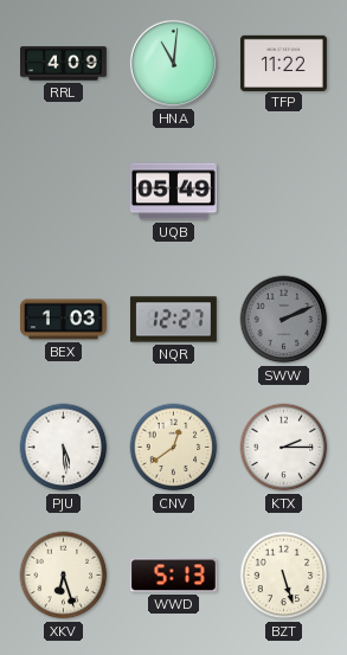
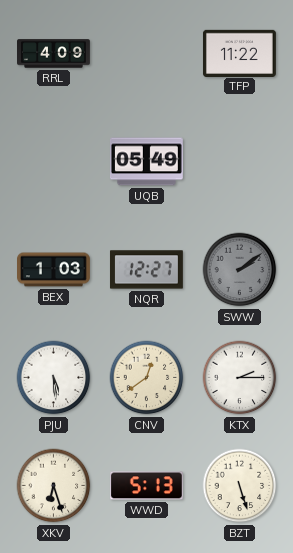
HNA: 11:01 -> none (173, 63)
SWW: 2:11 -> 2:09 (240, 270)
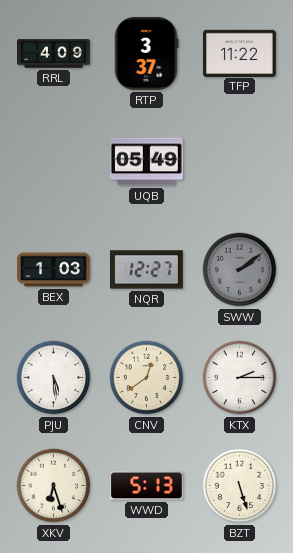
RTP: none -> 3:37 (146, 53)
